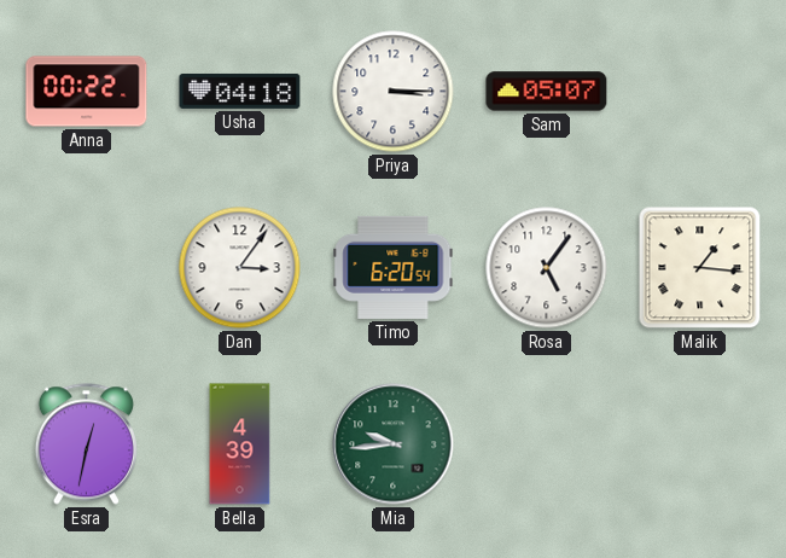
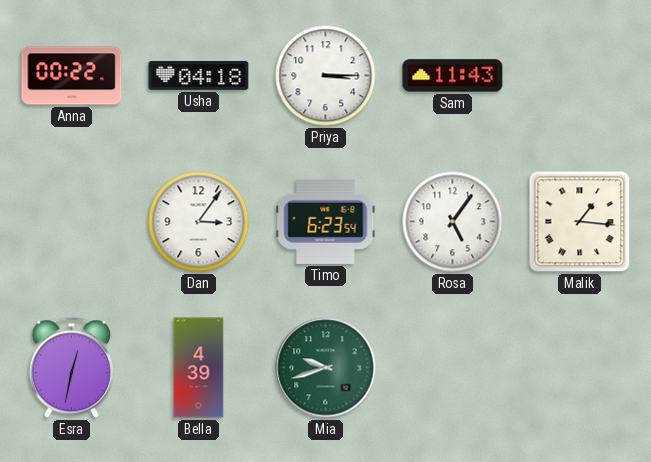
Sam: 05:07 -> 11:43 (453, 76)
Timo: 6:20 -> 6:23 (326, 221)
Mia: 9:44 -> 9:42 (326, 368)
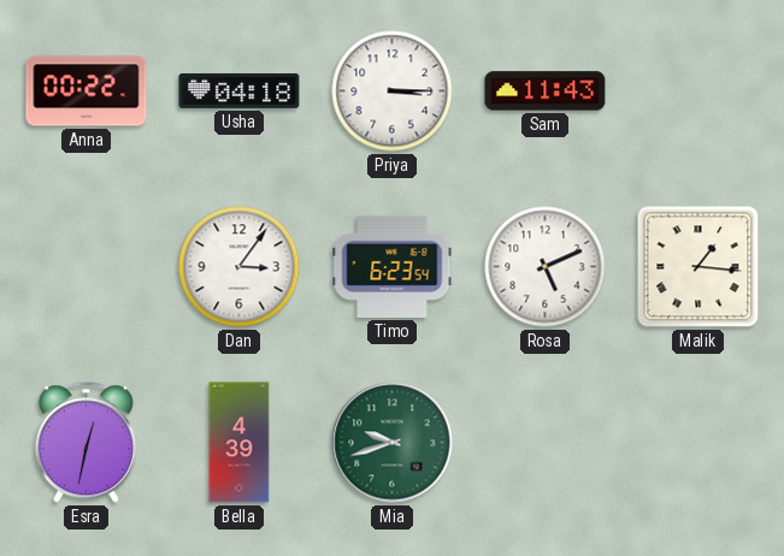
Rosa: 5:06 -> 5:11 (546, 267)
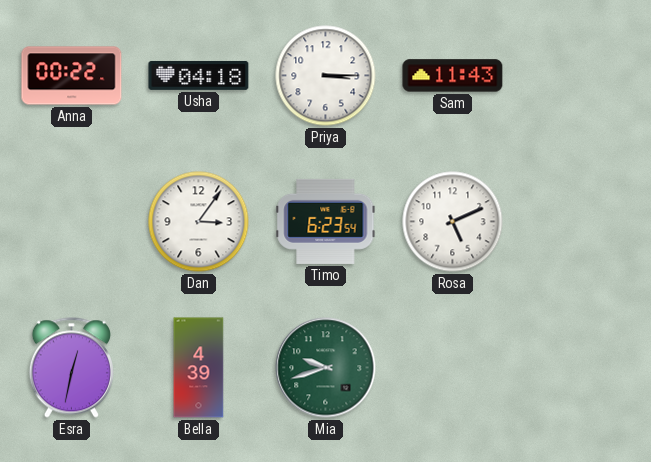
Malik: 1:16 -> none (698, 267)
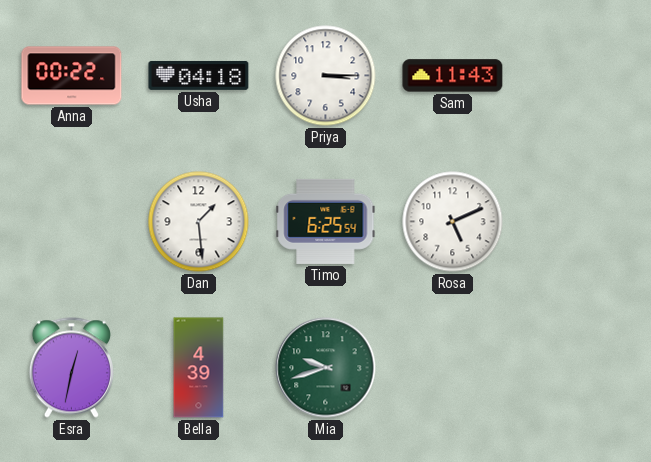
Dan: 3:06 -> 1:29 (199, 222)
Timo: 6:23 -> 6:25 (326, 221)
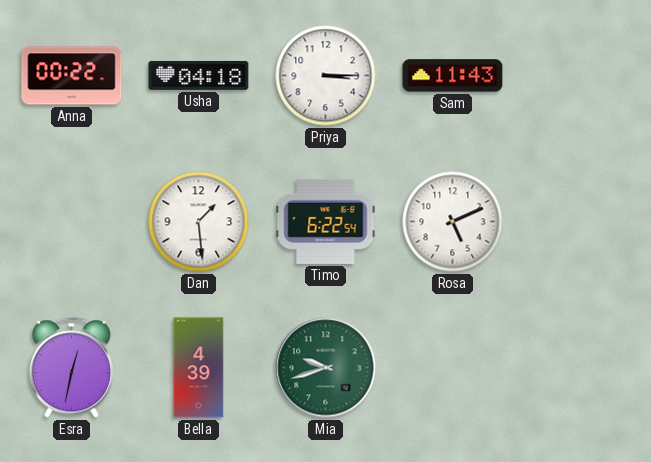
Timo: 6:25 -> 6:22 (326, 221)
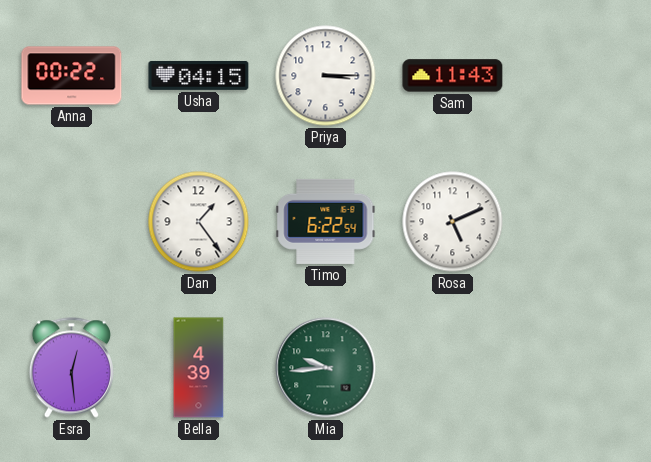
Usha: 04:18 -> 04:15 (199, 75)
Dan: 1:29 -> 1:24 (199, 222)
Esra: 12:32 -> 12:29 (71, 368)
Mia: 9:42 -> 9:44 (326, 368)
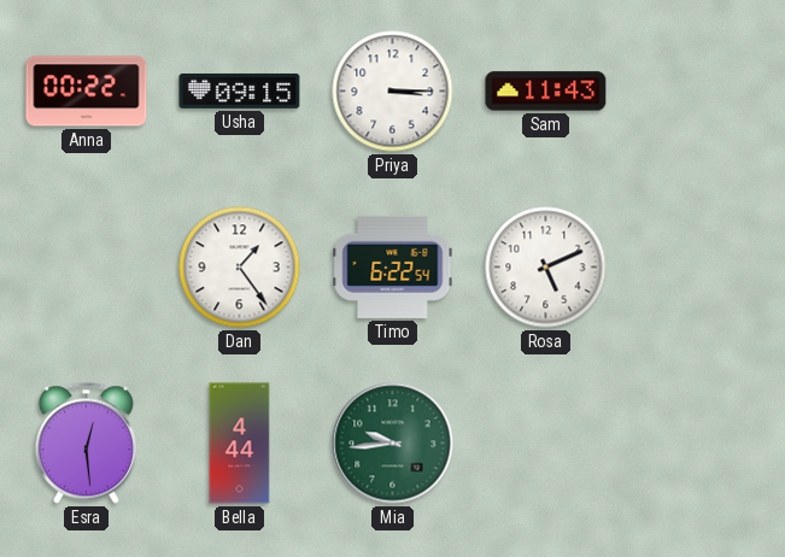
Usha: 04:15 -> 09:15 (240, 90)
Bella: 4:39 -> 4:44 (240, 444)
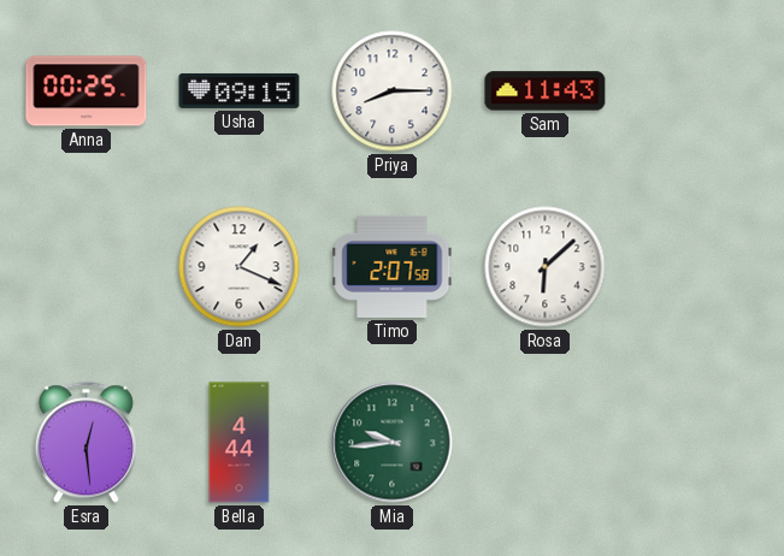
Anna: 00:22 -> 00:25 (87, 91)
Priya: 3:15 -> 8:15 (393, 91)
Dan: 1:24 -> 1:19 (240, 267)
Timo: 6:22 -> 2:07 (393, 266)
Rosa: 5:11 -> 6:08 (546, 267)
